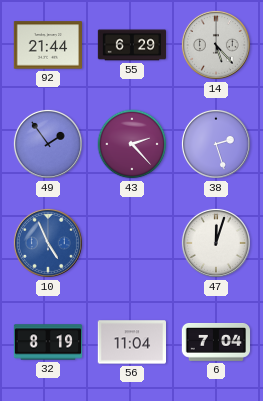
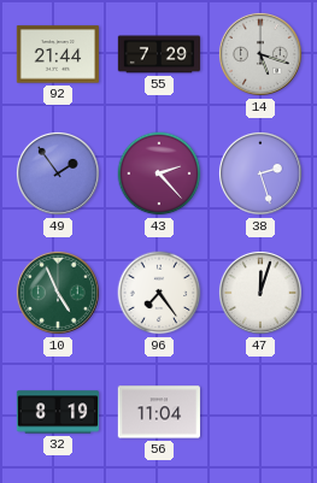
55: 6:29 -> 7:29 (159, 54)
14: 5:23 -> 5:18 (260, 54)
10 dial: blue -> green (58, 293)
96: none -> 7:24 (159, 293)
6: 7:04 -> none (216, 342)
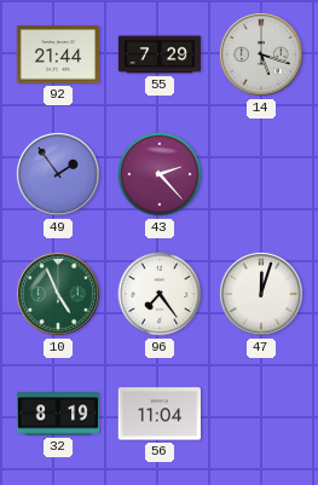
38: 2:27 -> none (260, 173)
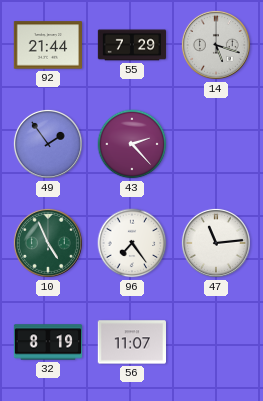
47: 12:03 -> 11:14 (216, 243)
56: 11:04 -> 11:07 (131, 342)
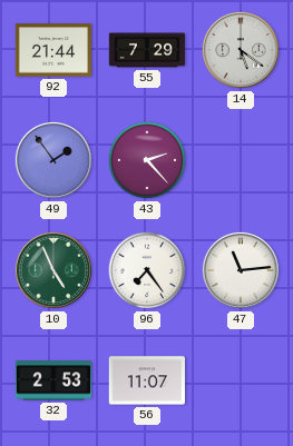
14: 5:18 -> 5:21 (241, 50)
32: 8:19 -> 2:53 (53, 380)
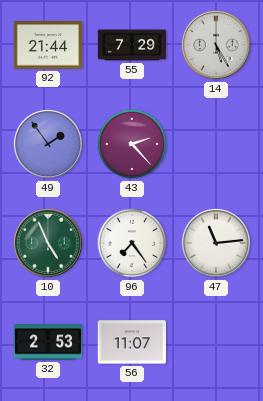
14: 5:21 -> 5:25 (216, 45)
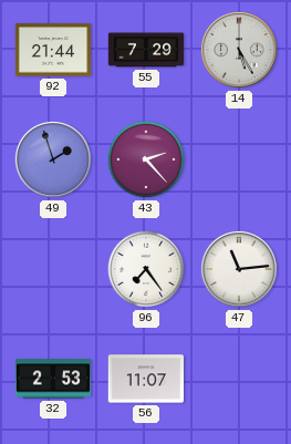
49: 1:54 -> 1:57 (53, 159)
10: 4:56 -> none (48, 243)
